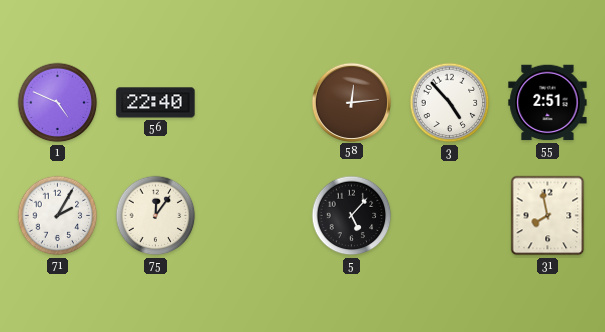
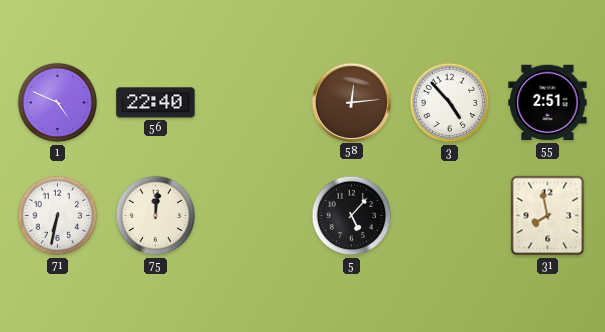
71: 2:05 -> 6:32 (58, 216)
75: 12:06 -> 12:01 (156, 216)
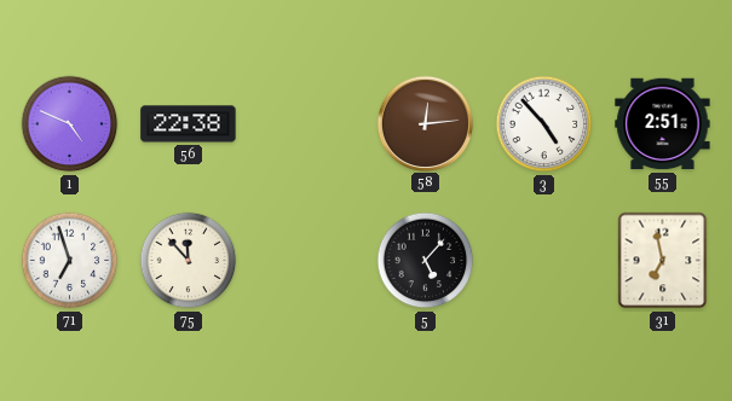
56: 22:40 -> 22:38 (189, 124)
71: 6:32 -> 6:57 (70, 261)
75: 12:01 -> 11:53 (189, 261)
31: 7:58 -> 6:58 (663, 261)
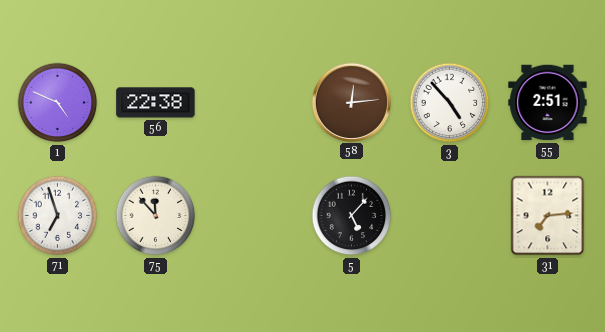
31: 6:58 -> 7:14 (548, 216)
